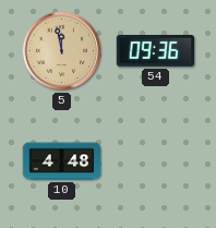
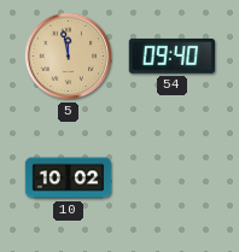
54: 09:36 -> 09:40 (171, 57)
10: 4:48 -> 10:02 (69, 178)
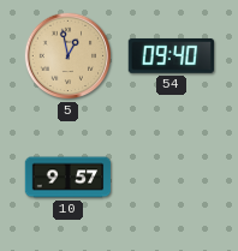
5: 11:58 -> 12:58 (69, 56)
10: 10:02 -> 9:57 (69, 178)
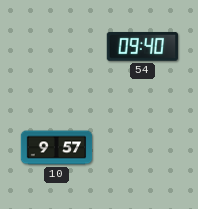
5: 12:58 -> none (69, 56)
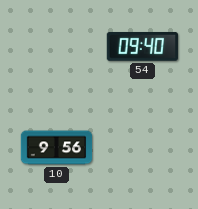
10: 9:57 -> 9:56 (57, 148)
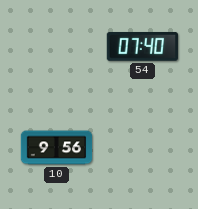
54: 09:40 -> 07:40 (142, 47)
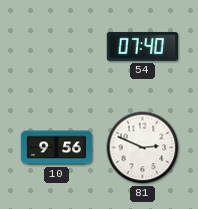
81: none -> 2:49 (143, 148)
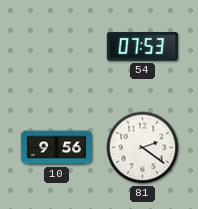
54: 07:40 -> 07:53 (142, 47)
81: 2:49 -> 2:21 (143, 148)
